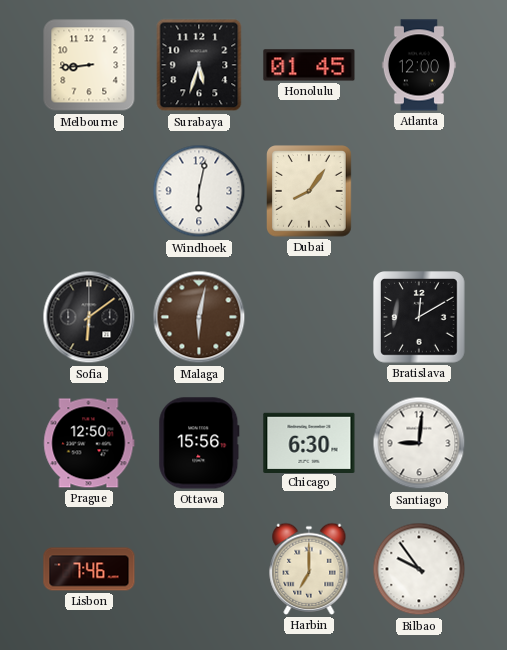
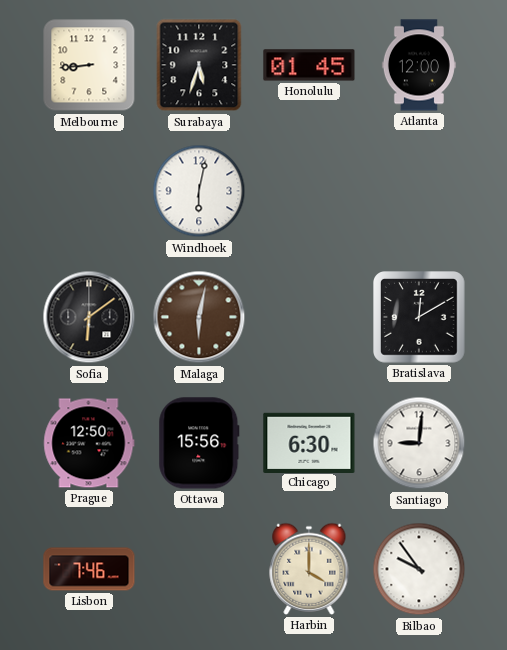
Dubai: 8:06 -> none (310, 191)
Harbin: 7:00 -> 4:00 (309, 569)
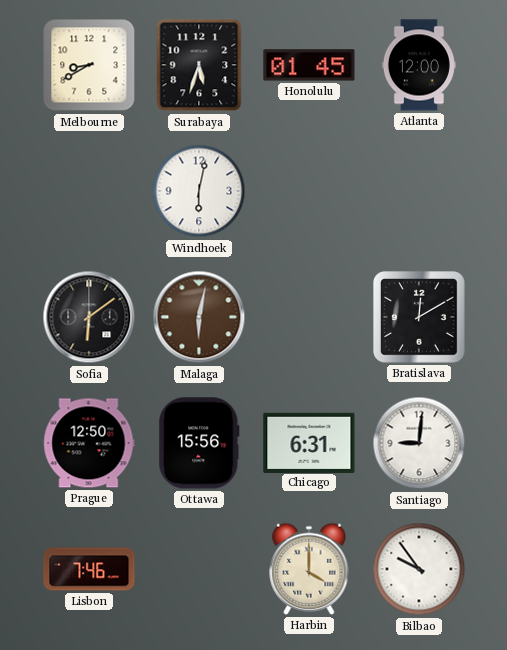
Melbourne: 8:44 -> 8:40 (89, 65)
Chicago: 6:30 -> 6:31 (309, 442)
